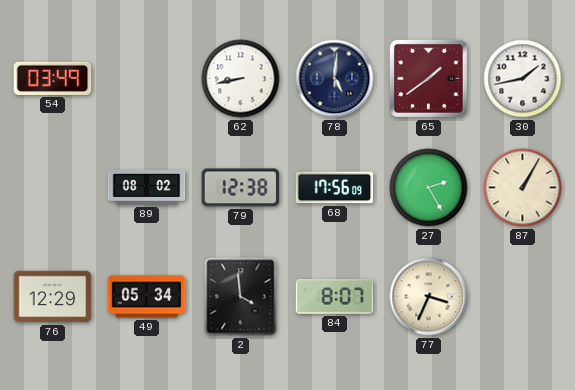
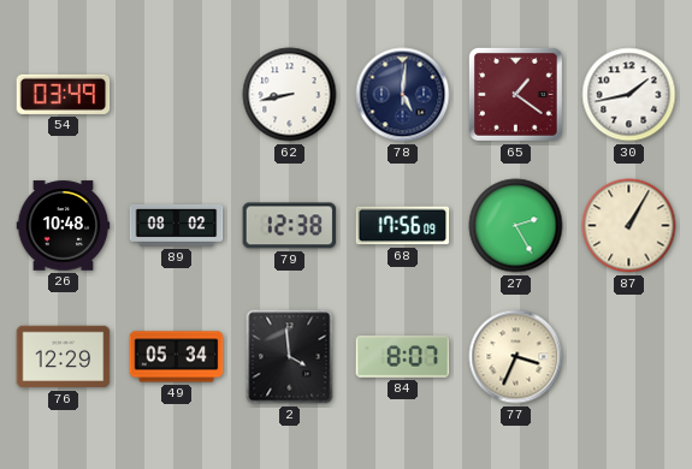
65: 1:39 -> 1:21 (515, 94)
26: none -> 10:48 (64, 226)
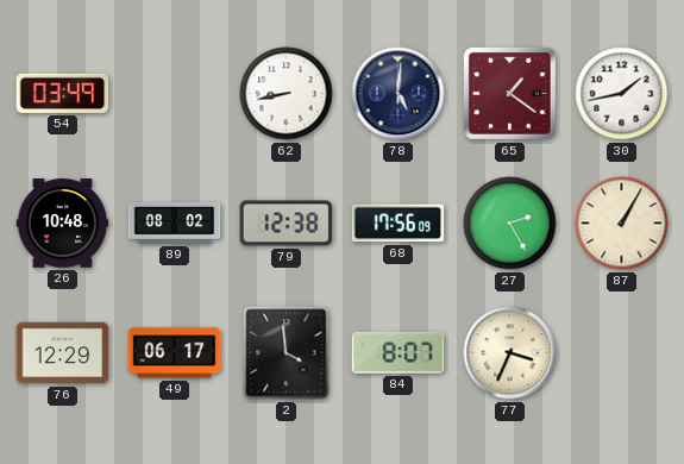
49: 05:34 -> 06:17 (175, 353)
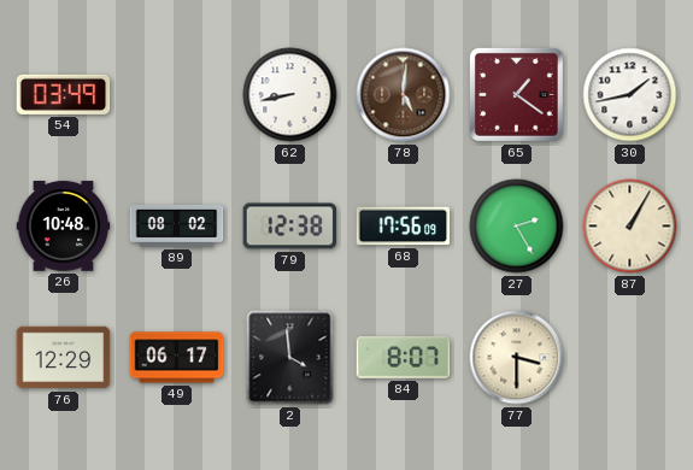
78 dial: navy -> brown (404, 95)
77: 3:34 -> 3:30 (517, 358)
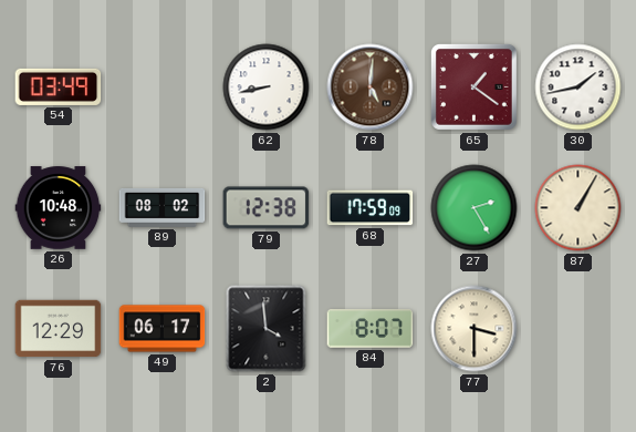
68: 17:56 -> 17:59 (371, 208)
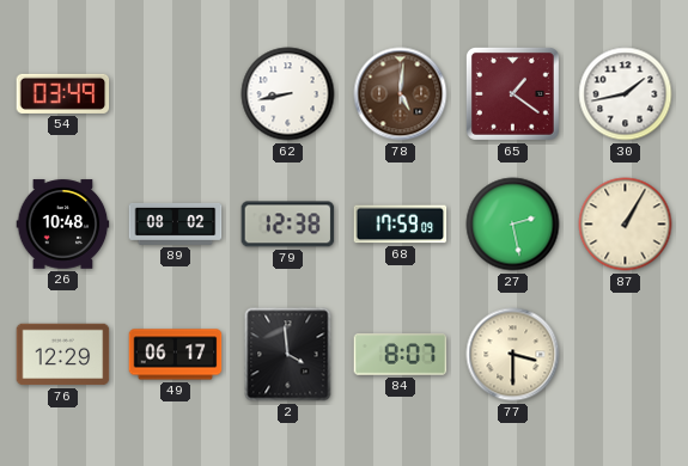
27: 2:25 -> 2:28 (513, 225)
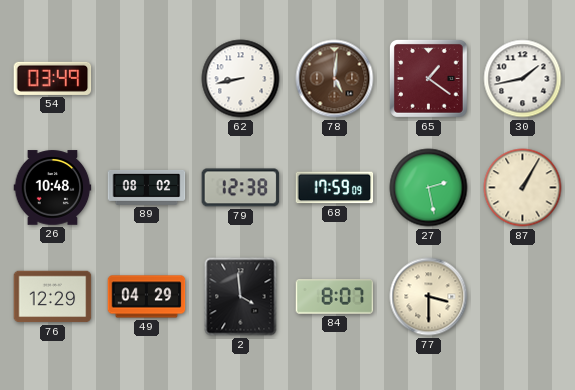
49: 06:17 -> 04:29 (147, 297)
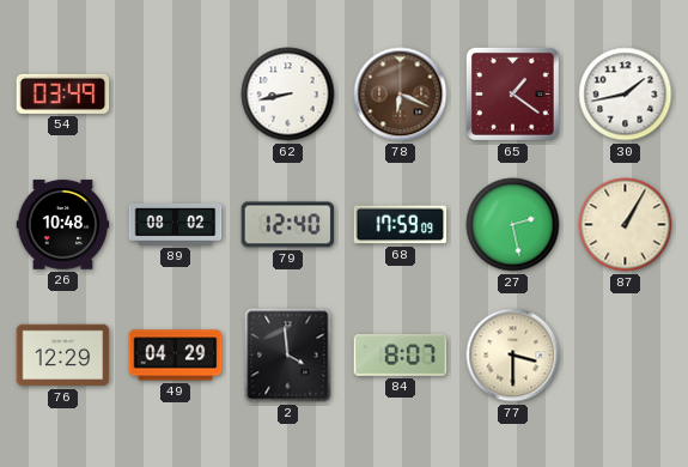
78: 5:01 -> 6:19 (401, 95)
79: 12:38 -> 12:40 (288, 225)
